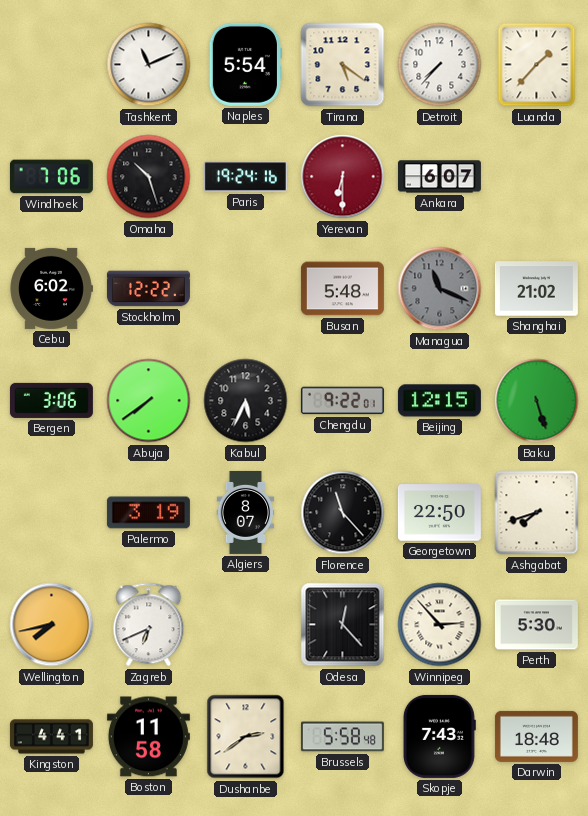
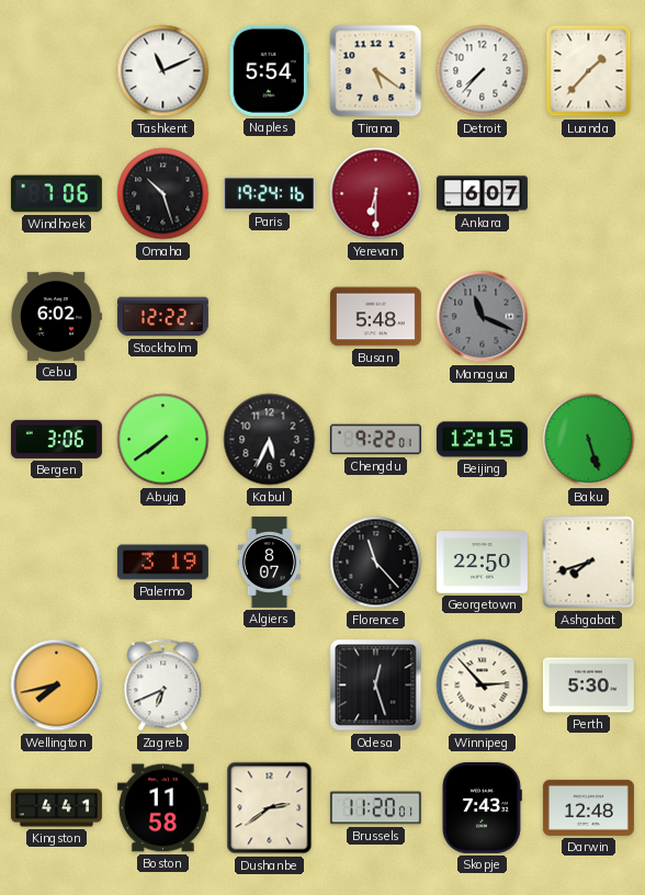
Shanghai: 21:02 -> none (536, 289)
Odesa: 12:23 -> 12:27 (376, 686)
Brussels: 5:58 -> 11:20 (375, 808)
Darwin: 18:48 -> 12:48 (588, 807)
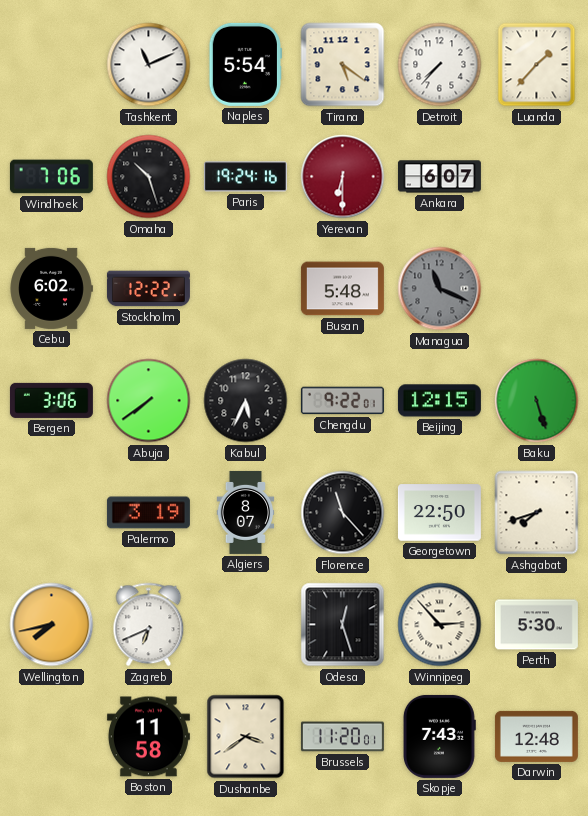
Kingston: 4:41 -> none (56, 808)
Dushanbe: 2:39 -> 3:39 (246, 737)
